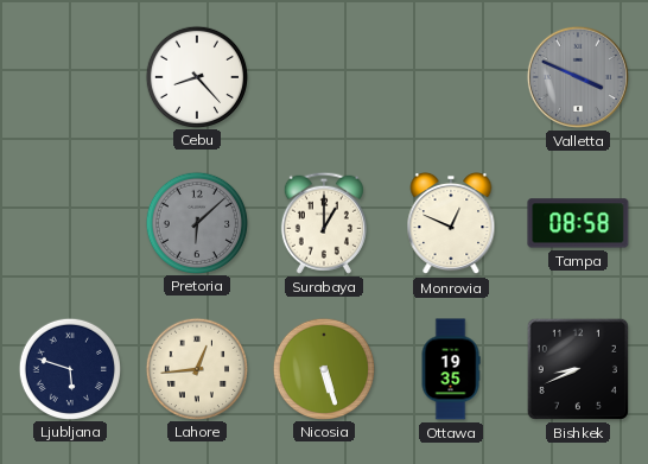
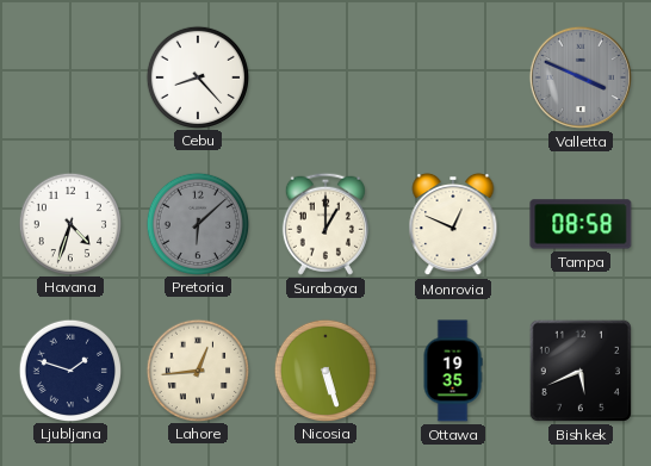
Havana: none -> 4:33 (69, 223)
Ljubljana: 5:48 -> 1:48 (69, 369)
Bishkek: 8:41 -> 5:41 (581, 371)
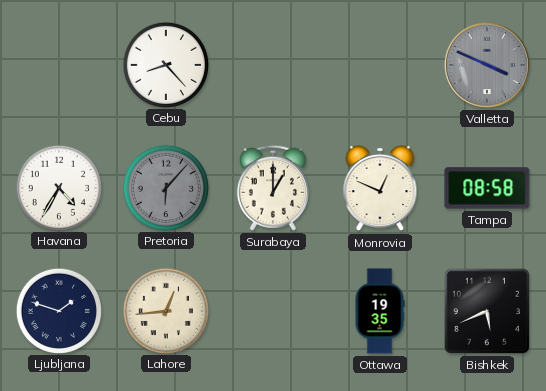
Havana: 4:33 -> 4:35 (58, 187)
Pretoria: 6:08 -> 6:07 (165, 187)
Nicosia: 5:27 -> none (324, 369)
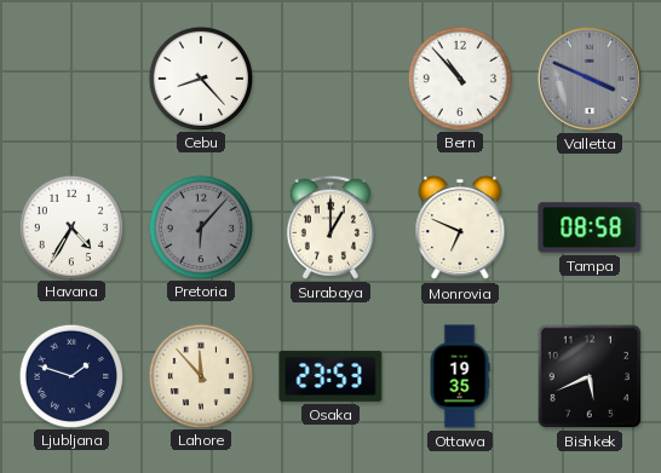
Bern: none -> 10:53 (459, 77)
Monrovia: 12:49 -> 6:49 (460, 227)
Lahore: 12:44 -> 11:53 (200, 375)
Osaka: none -> 23:53 (330, 376)
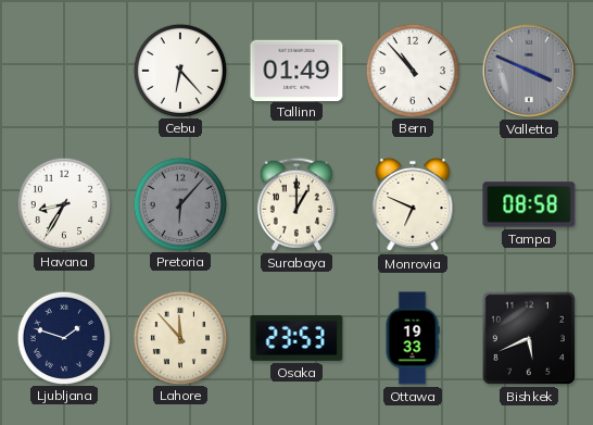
Cebu: 8:23 -> 6:23 (179, 70)
Tallinn: none -> 01:49 (296, 70)
Havana: 4:35 -> 8:35 (63, 203)
Ottawa: 19:35 -> 19:33 (413, 338)
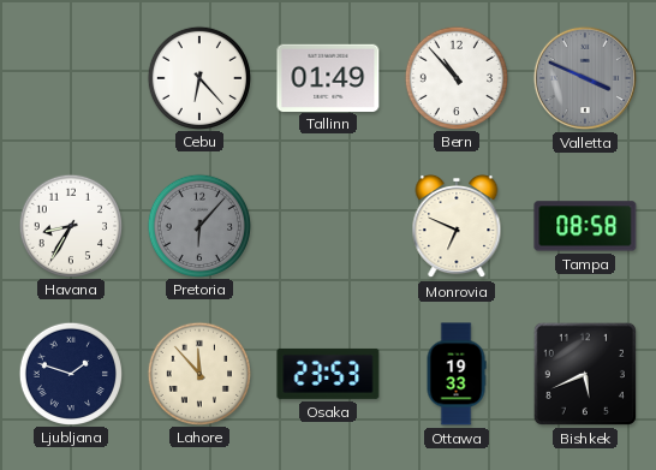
Surabaya: 1:00 -> none (296, 204)
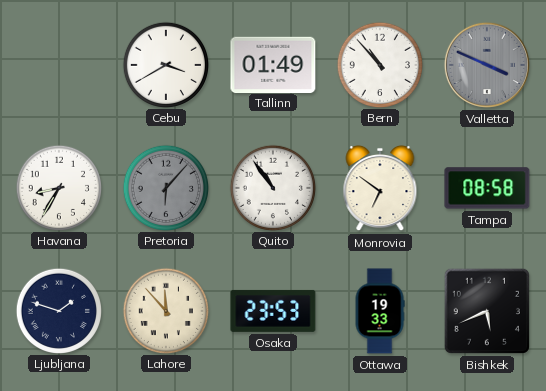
Cebu: 6:23 -> 3:40 (165, 64)
Quito: none -> 10:54 (272, 187)
Monrovia: 6:49 -> 6:51 (380, 188)
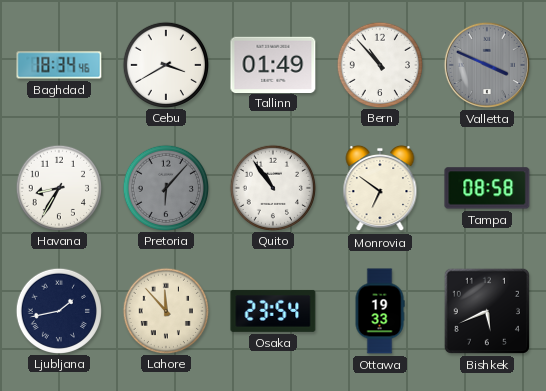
Baghdad: none -> 18:34 (59, 65)
Ljubljana: 1:48 -> 1:43 (58, 310)
Osaka: 23:53 -> 23:54 (273, 311)
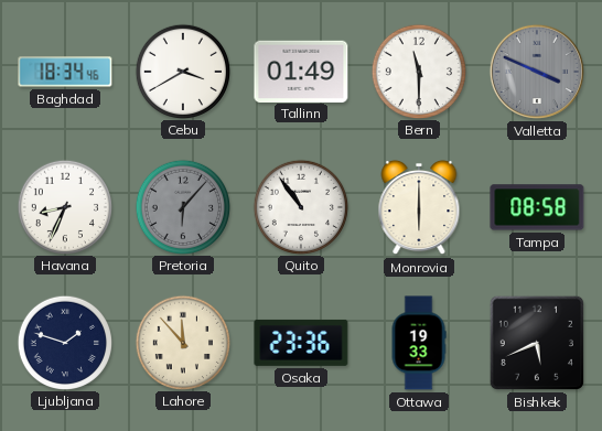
Bern: 10:53 -> 11:30 (418, 71)
Havana: 8:35 -> 8:34 (64, 206)
Monrovia: 6:51 -> 6:00 (419, 207)
Ljubljana: 1:43 -> 1:48 (64, 342)
Osaka: 23:54 -> 23:36 (301, 343)
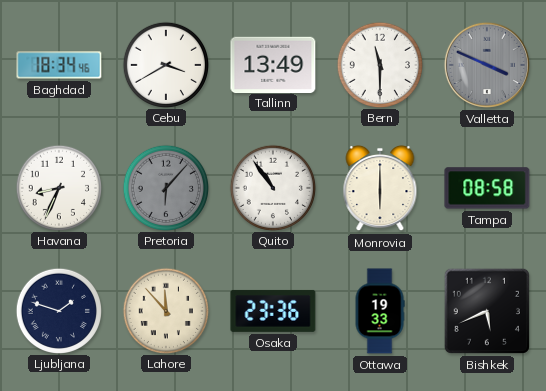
Tallinn: 01:49 -> 13:49 (273, 64)
